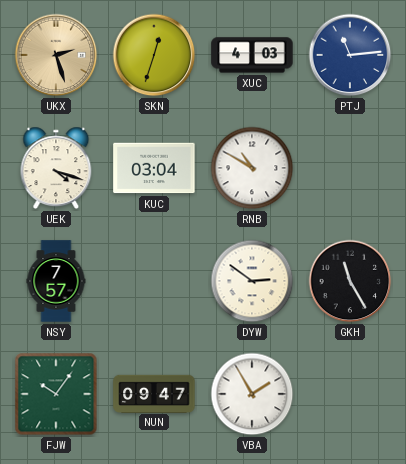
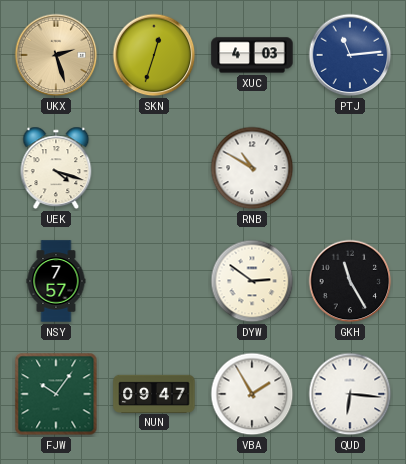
KUC: 03:04 -> none (154, 168)
QUD: none -> 6:16 (350, 394)
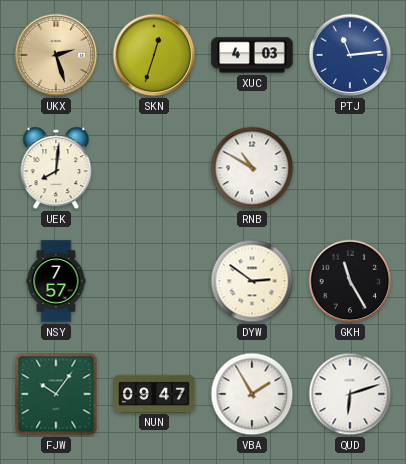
UEK: 4:18 -> 8:01 (56, 168)
QUD: 6:16 -> 6:12 (350, 394)
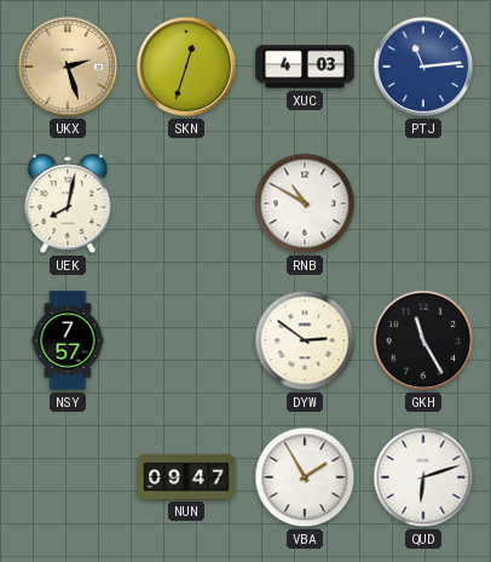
UEK: 8:01 -> 8:02 (68, 203)
FJW: 10:06 -> none (56, 394)
